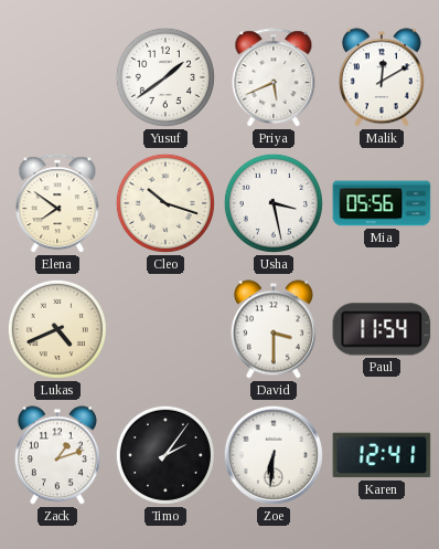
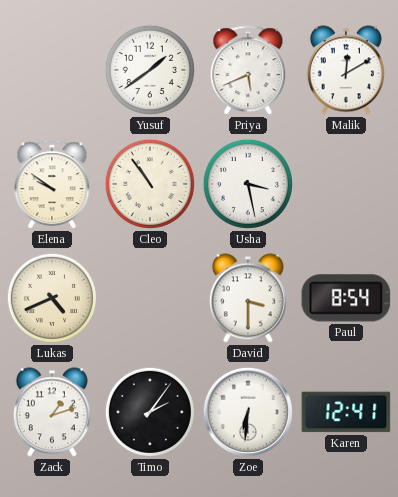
Elena: 7:51 -> 9:51 (52, 185)
Cleo: 10:18 -> 10:54 (150, 184)
Mia: 05:56 -> none (382, 203)
Paul: 11:54 -> 8:54 (346, 298)
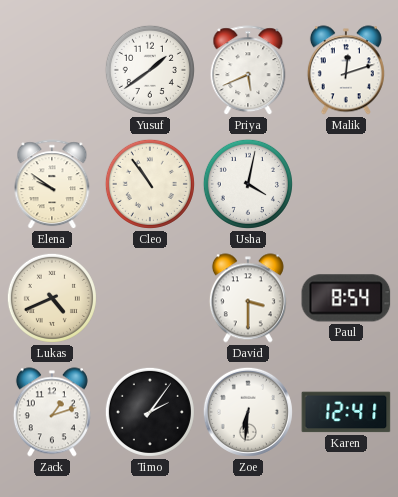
Malik: 12:10 -> 12:12 (346, 70)
Usha: 3:28 -> 4:02 (248, 184)
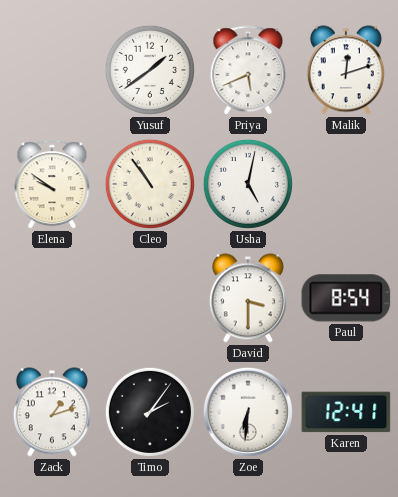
Usha: 4:02 -> 5:02 (248, 184)
Lukas: 4:41 -> none (52, 298)
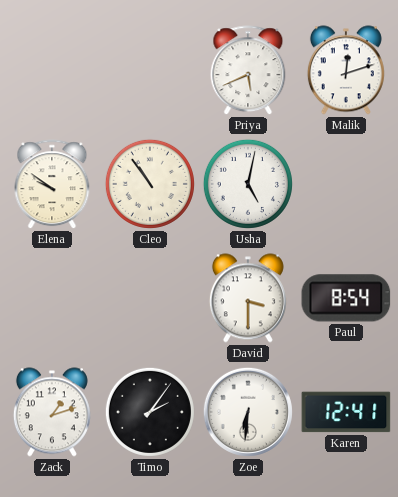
Yusuf: 1:39 -> none (150, 70)
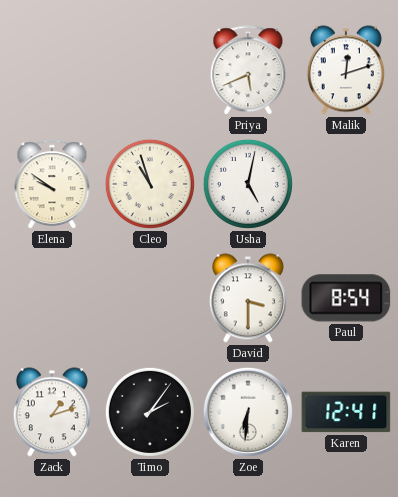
Cleo: 10:54 -> 10:57 (150, 184)
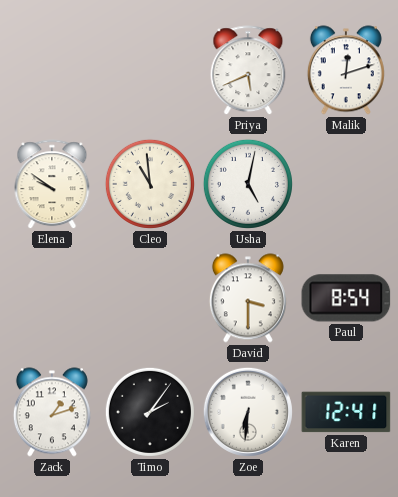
Cleo: 10:57 -> 10:59 (150, 184)
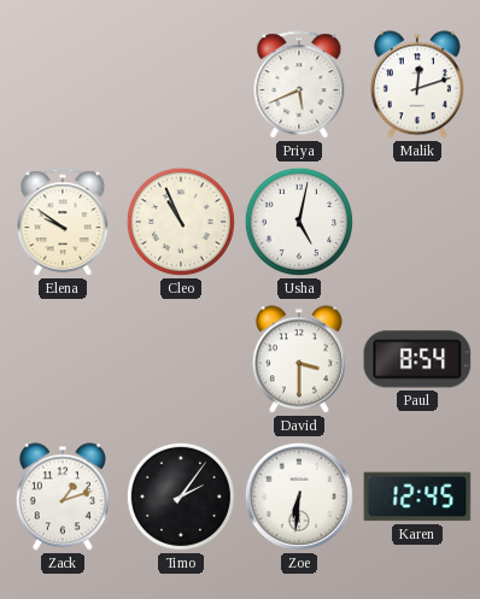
Cleo: 10:59 -> 10:56 (181, 222)
Karen: 12:41 -> 12:45 (417, 497)
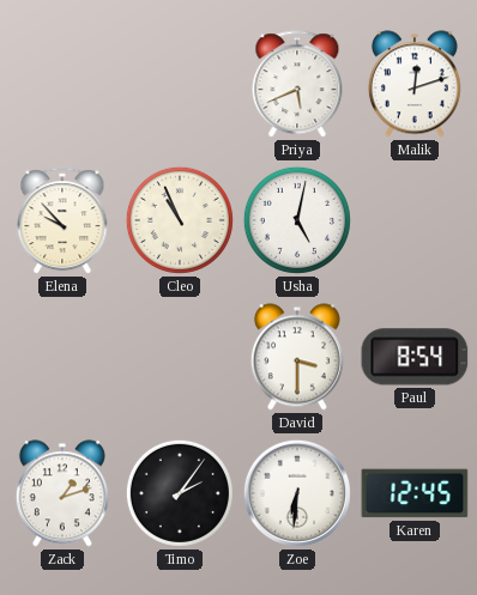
Elena: 9:51 -> 9:53 (62, 221)
